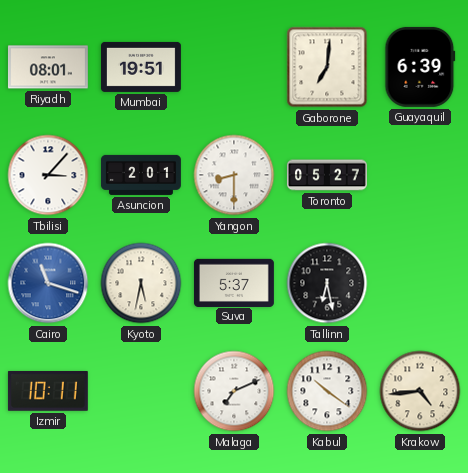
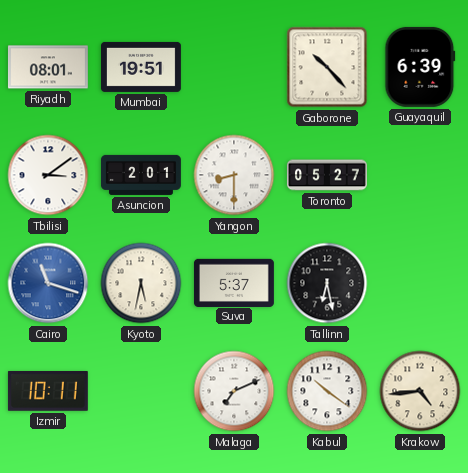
Gaborone: 7:01 -> 10:23 (327, 67)
Tbilisi: 3:07 -> 3:09 (48, 175)
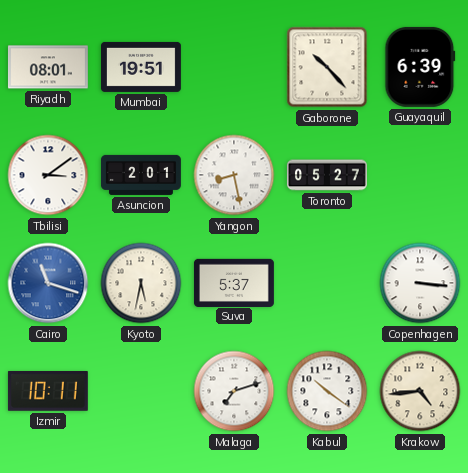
Yangon: 8:30 -> 8:28 (234, 175)
Tallinn: 6:28 -> none (327, 283)
Copenhagen: none -> 3:16 (420, 283)
Malaga: 7:11 -> 7:12 (234, 391)
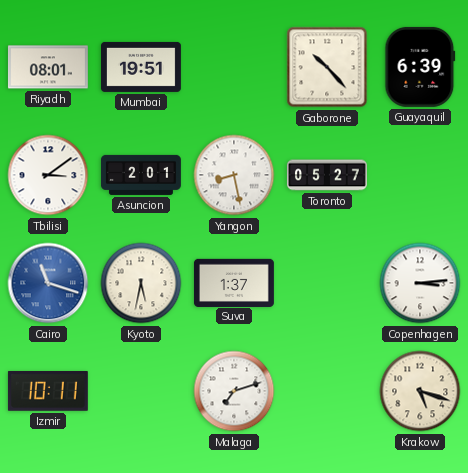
Suva: 5:37 -> 1:37 (234, 282)
Copenhagen: 3:16 -> 3:14 (420, 283)
Kabul: 10:21 -> none (327, 391)
Krakow: 4:44 -> 5:18 (420, 391)
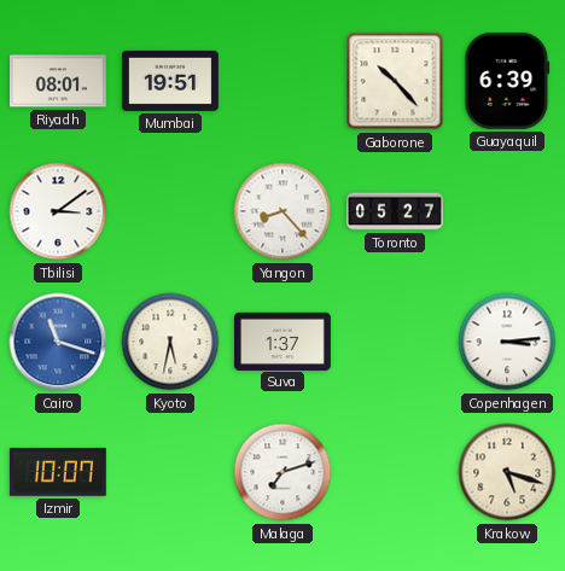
Asuncion: 2:01 -> none (141, 175)
Yangon: 8:28 -> 8:23 (282, 211)
Izmir: 10:11 -> 10:07 (58, 472)
